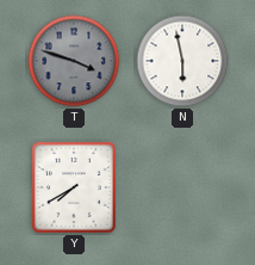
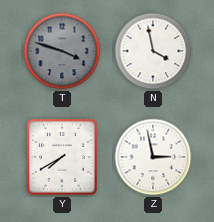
N: 5:58 -> 3:58 (153, 51)
Z: none -> 2:58 (153, 157)
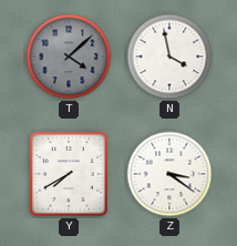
T: 3:48 -> 4:08 (69, 57)
Z: 2:58 -> 3:21 (169, 174)
